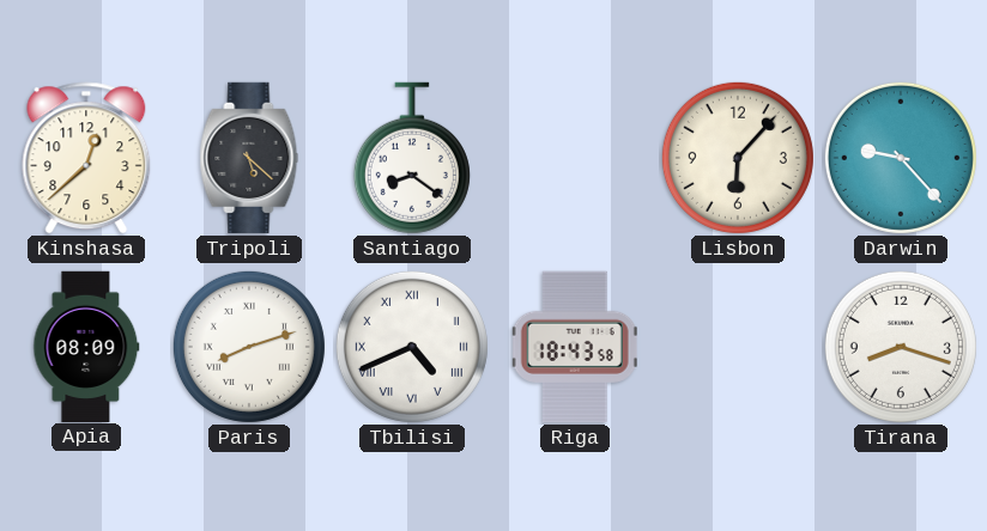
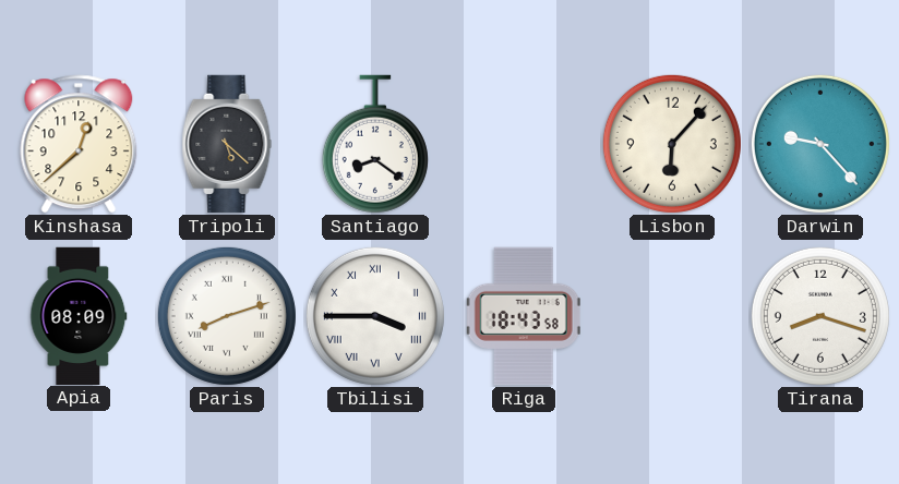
Tbilisi: 4:41 -> 3:45 (375, 316)
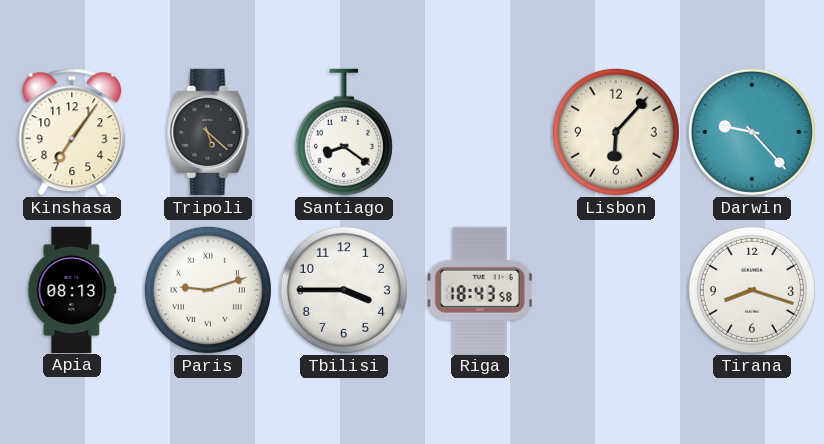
Kinshasa: 12:38 -> 7:06 (72, 132)
Apia: 08:09 -> 08:13 (72, 289)
Paris: 8:12 -> 9:12 (208, 290)
Tbilisi numerals: Roman -> Arabic (344, 290)
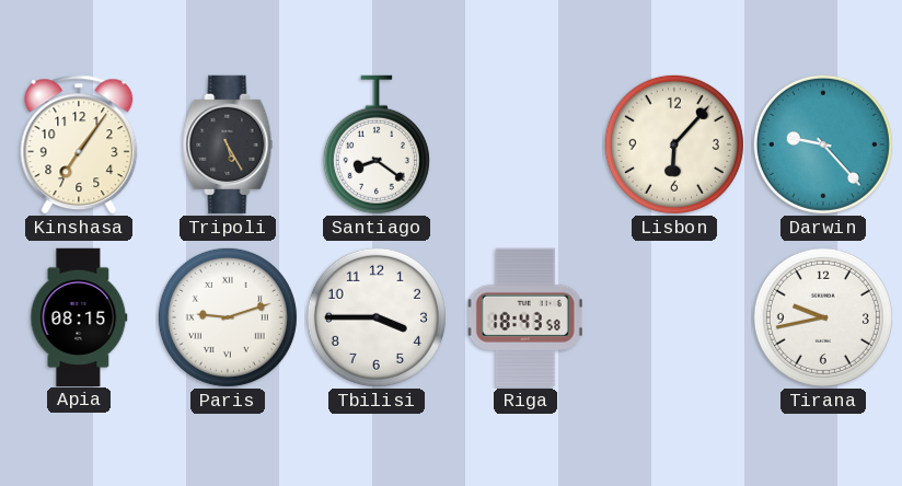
Tripoli: 5:22 -> 5:25 (228, 144)
Apia: 08:13 -> 08:15 (79, 316)
Tirana: 8:18 -> 9:43 (823, 317)
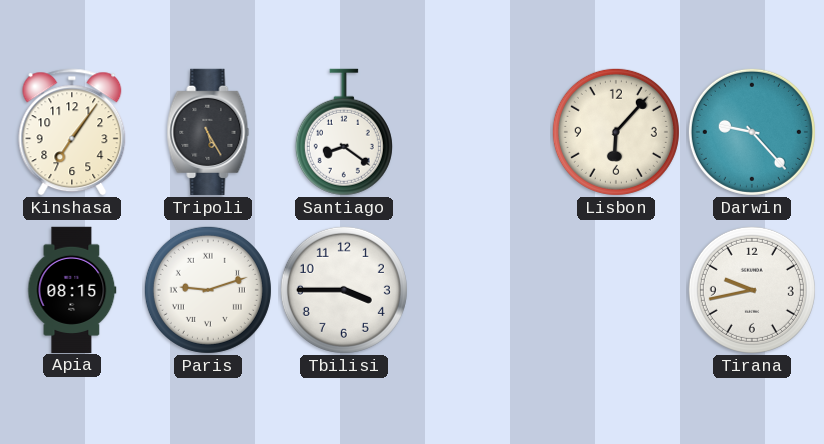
Riga: 18:43 -> none (525, 317)
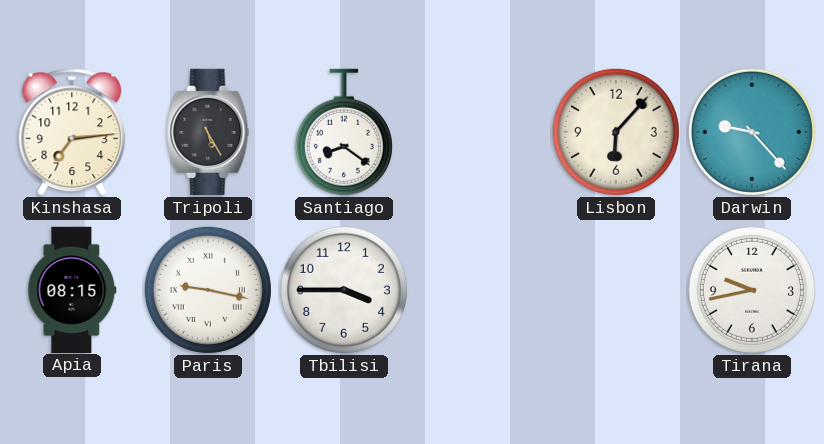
Kinshasa: 7:06 -> 7:14 (72, 132)
Paris: 9:12 -> 9:17 (208, 290)
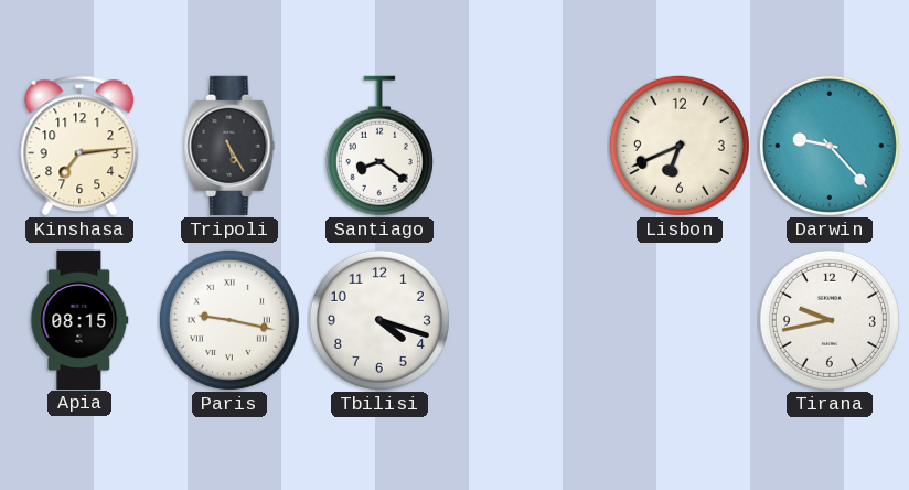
Lisbon: 6:07 -> 6:41 (680, 146)
Tbilisi: 3:45 -> 4:18 (379, 320)
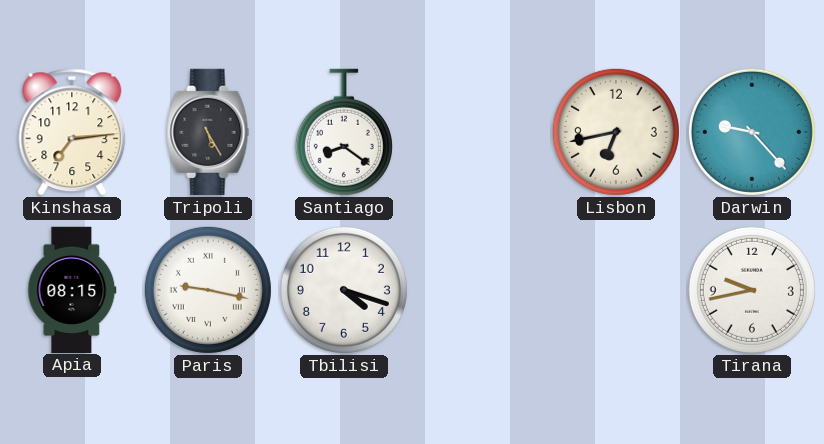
Lisbon: 6:41 -> 6:43 (616, 132)
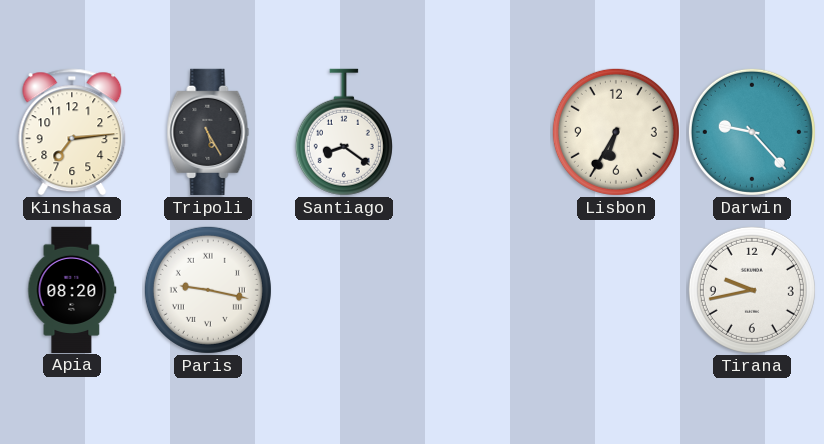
Lisbon: 6:43 -> 6:35 (616, 132)
Apia: 08:15 -> 08:20 (72, 289)
Tbilisi: 4:18 -> none (344, 290)
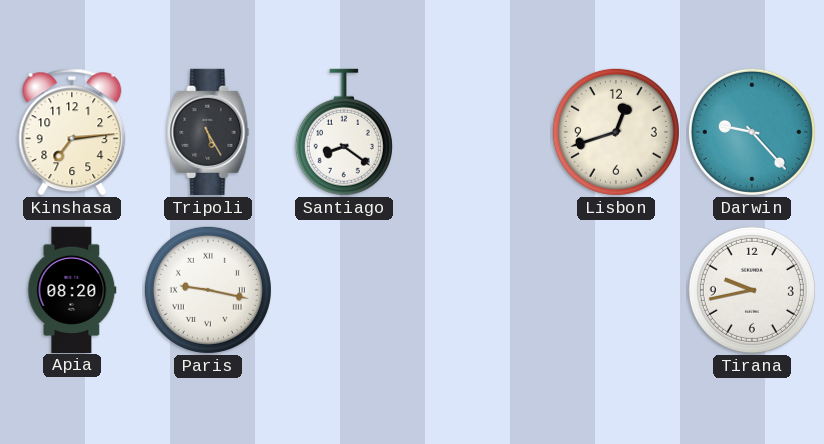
Lisbon: 6:35 -> 12:42 (616, 132)
